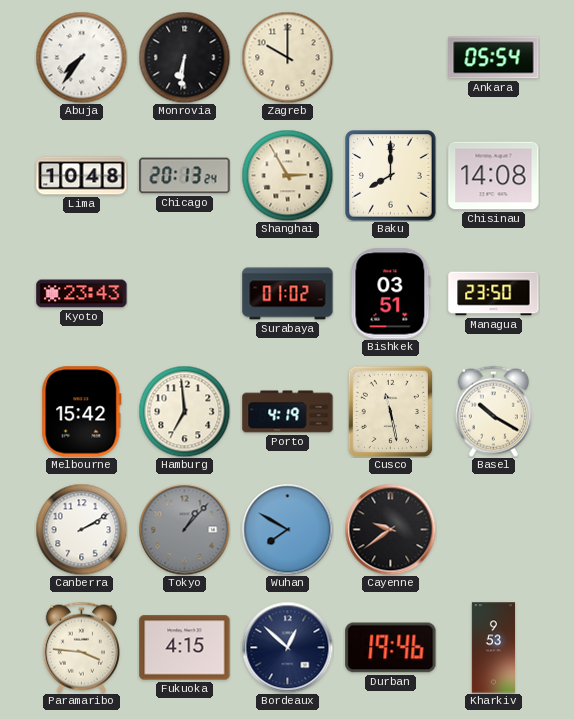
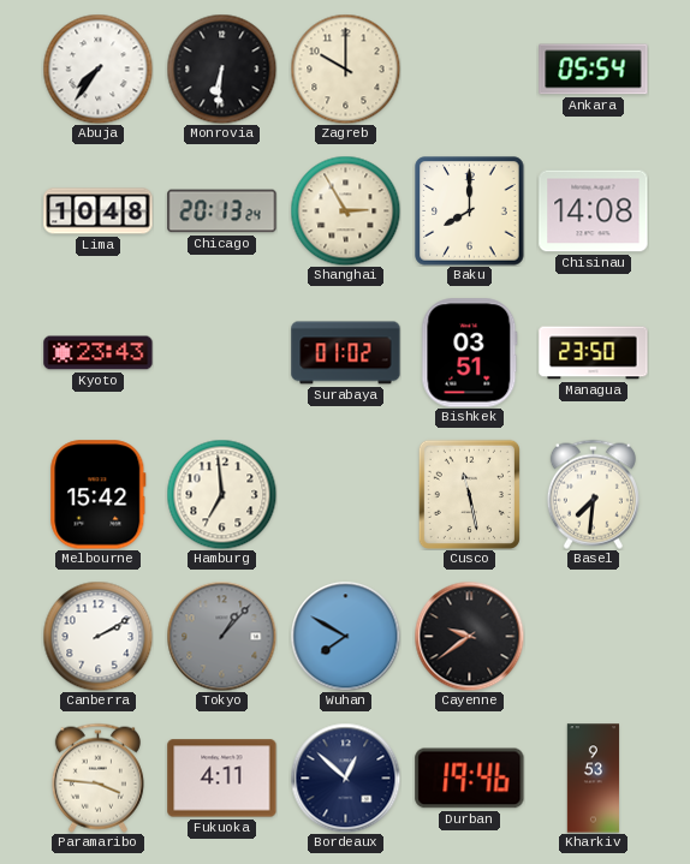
Porto: 4:19 -> none (288, 412)
Basel: 10:20 -> 7:31 (593, 494)
Fukuoka: 4:15 -> 4:11 (222, 779)
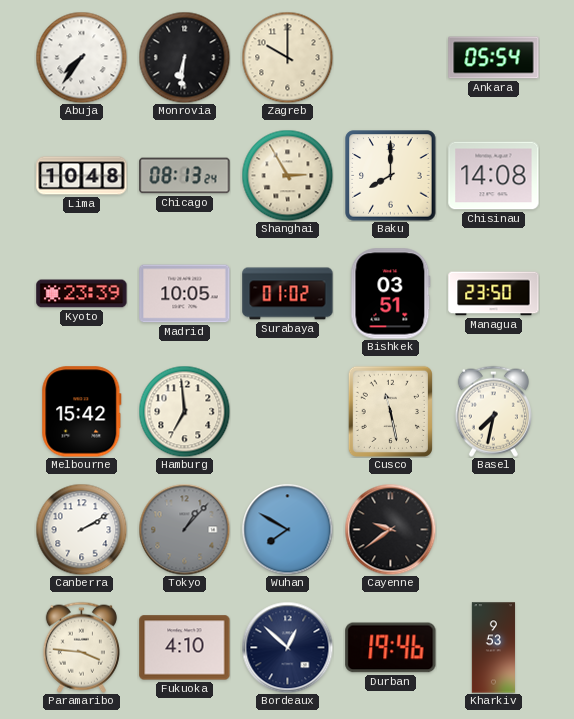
Chicago: 20:13 -> 08:13 (185, 176)
Kyoto: 23:43 -> 23:39 (82, 294)
Madrid: none -> 10:05 (185, 294)
Basel: 7:31 -> 7:32 (493, 411)
Fukuoka: 4:11 -> 4:10 (185, 648)
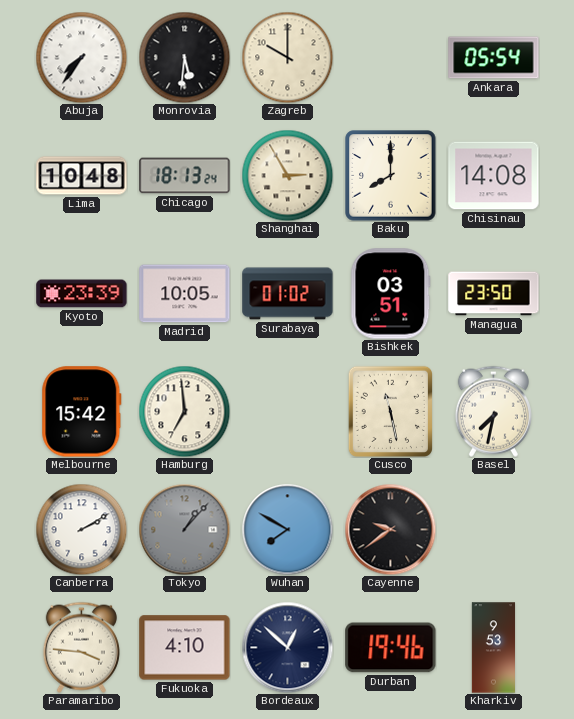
Monrovia: 6:31 -> 5:31 (184, 57)
Chicago: 08:13 -> 18:13 (185, 176)
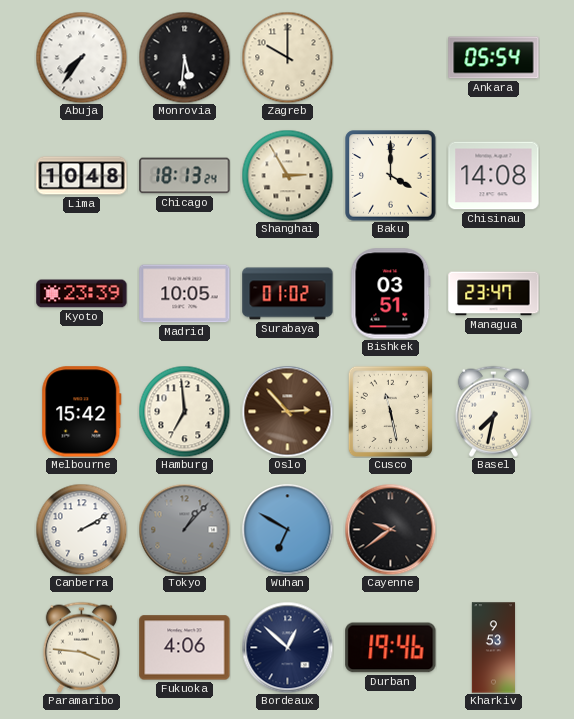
Baku: 8:00 -> 4:00 (391, 176)
Managua: 23:50 -> 23:47 (494, 294)
Oslo: none -> 2:53 (287, 411)
Wuhan: 7:50 -> 6:50 (287, 529)
Fukuoka: 4:10 -> 4:06 (185, 648)
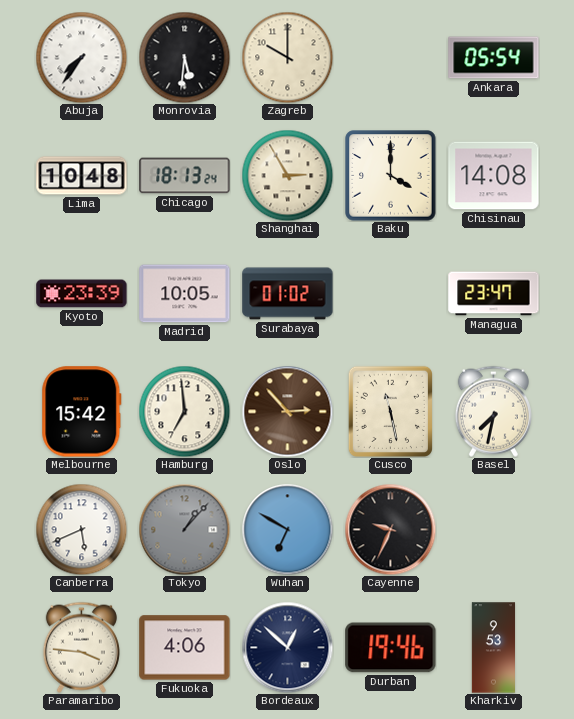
Bishkek: 03:51 -> none (391, 294)
Canberra: 2:10 -> 5:41 (81, 529)
Cayenne: 9:39 -> 9:34 (390, 529)
